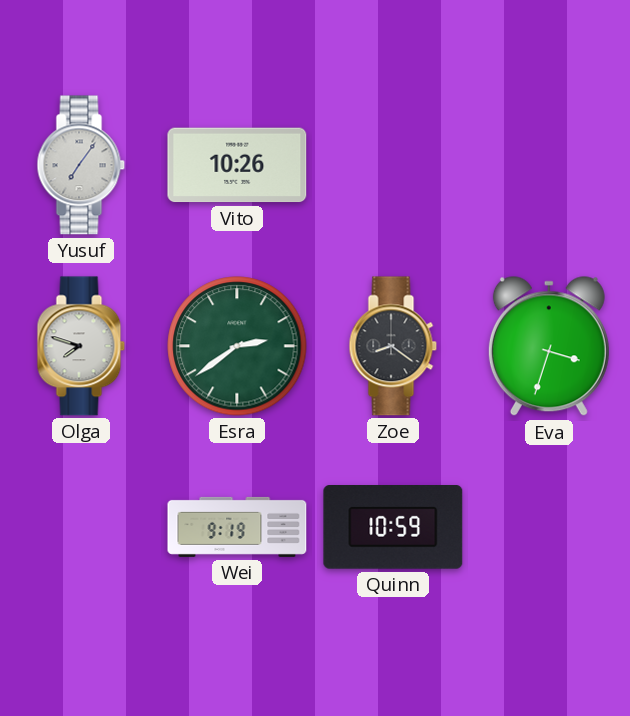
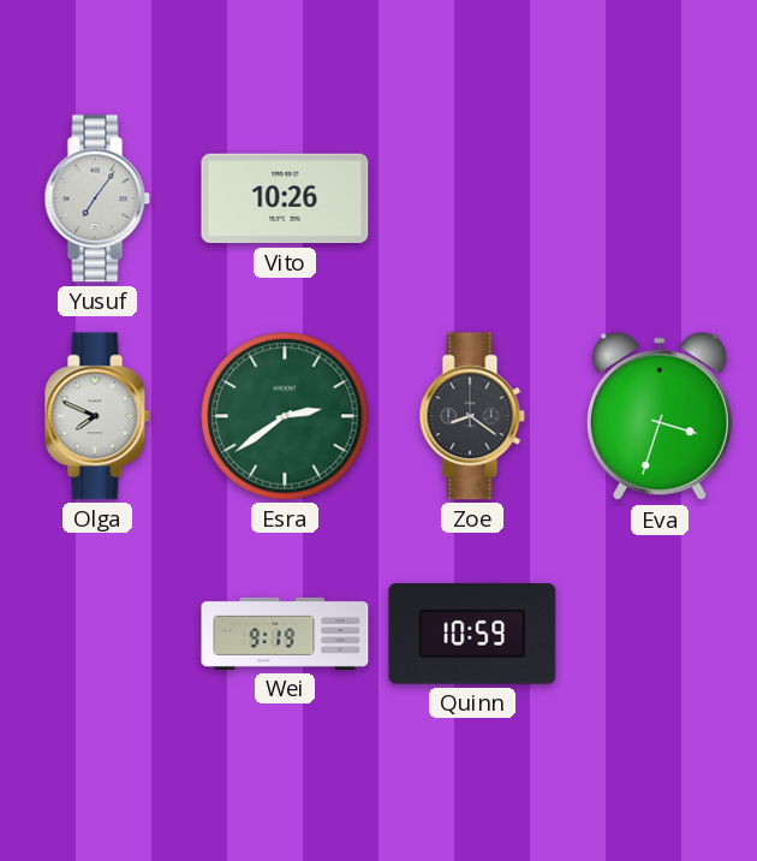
Olga: 7:48 -> 7:49 (97, 416)
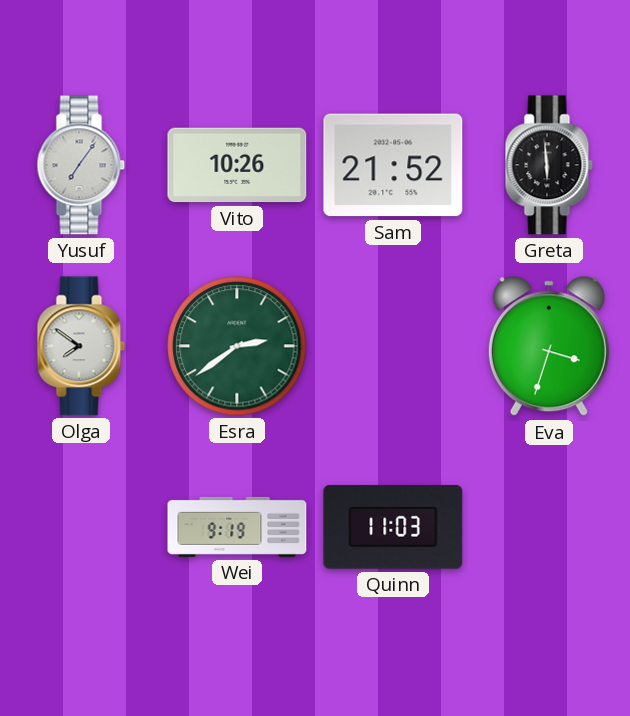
Sam: none -> 21:52 (393, 165)
Greta: none -> 5:59 (549, 165)
Olga: 7:49 -> 7:51 (81, 346)
Zoe: 8:21 -> none (472, 416)
Quinn: 10:59 -> 11:03 (393, 528)
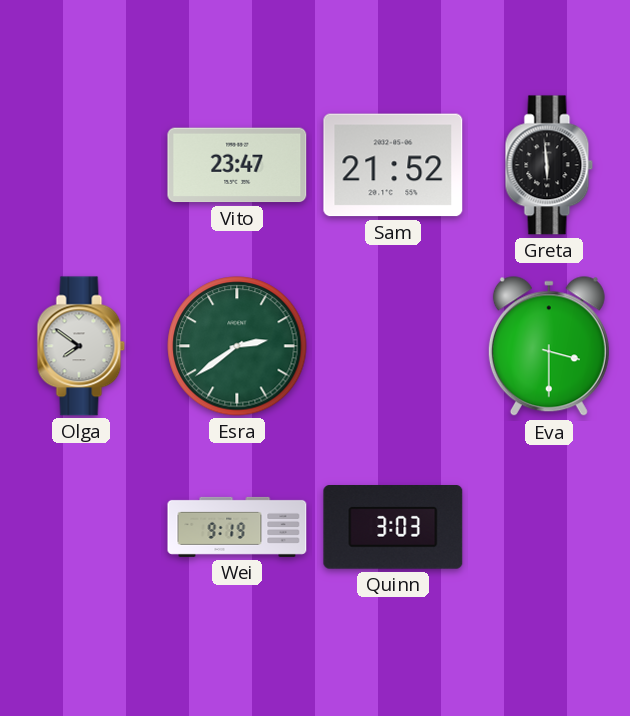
Yusuf: 7:06 -> none (81, 165)
Vito: 10:26 -> 23:47 (237, 165)
Eva: 3:33 -> 3:30 (549, 347)
Quinn: 11:03 -> 3:03 (393, 528)
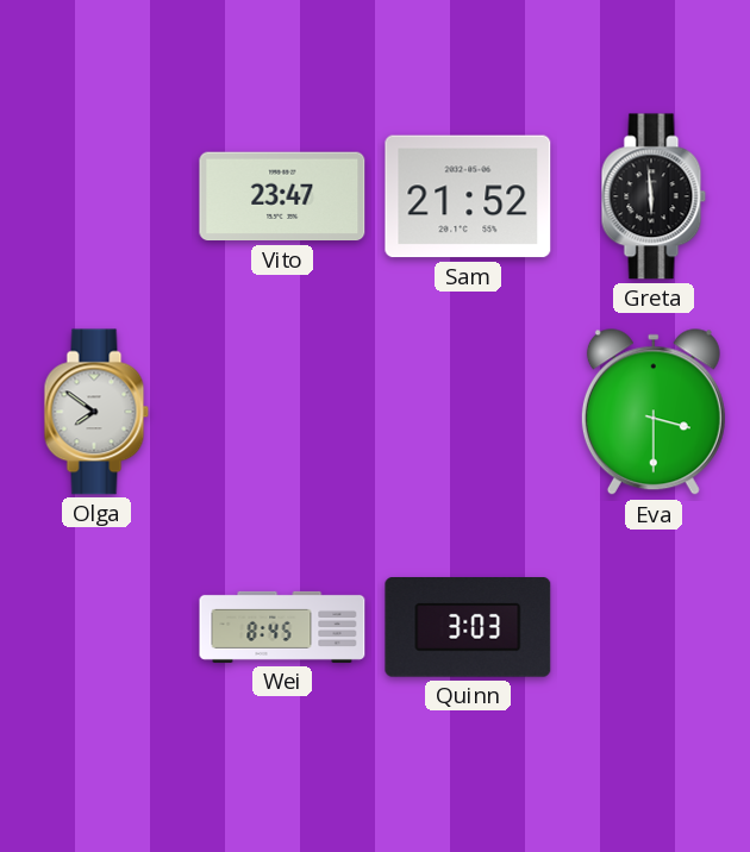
Esra: 2:39 -> none (237, 346)
Wei: 9:19 -> 8:45 (282, 627)
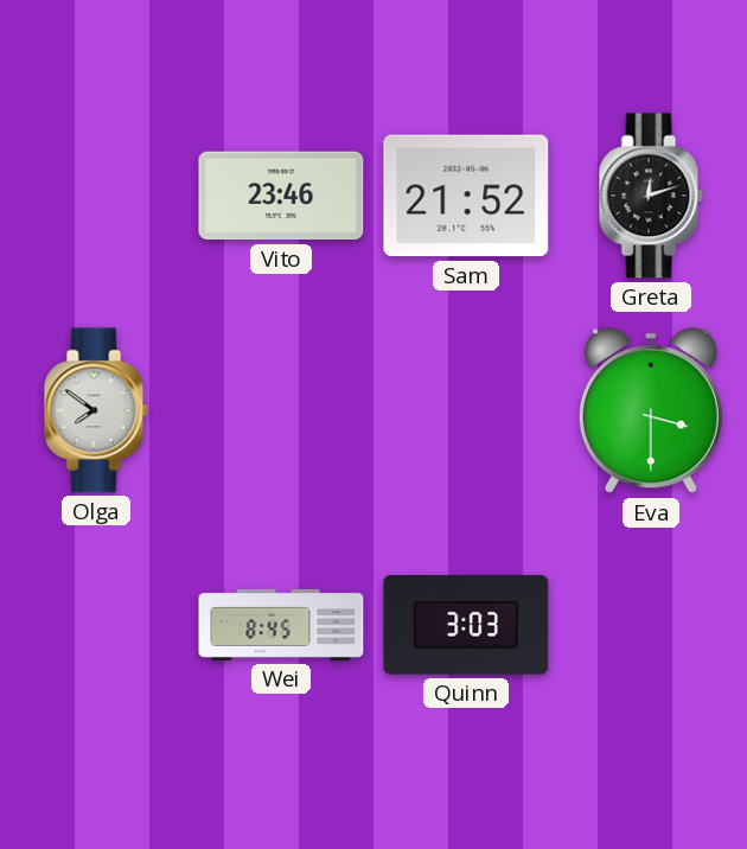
Vito: 23:47 -> 23:46 (281, 196)
Greta: 5:59 -> 12:12 (651, 196)
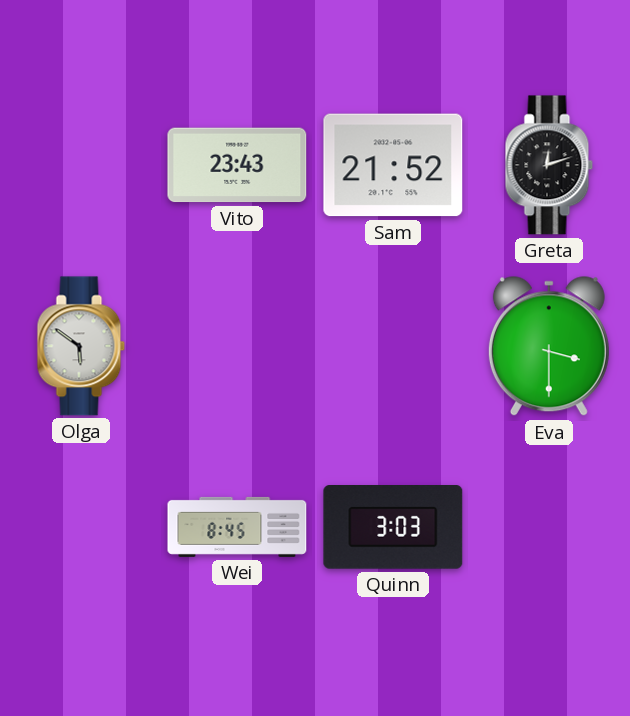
Vito: 23:46 -> 23:43 (237, 165)
Olga: 7:51 -> 5:51 (81, 346)
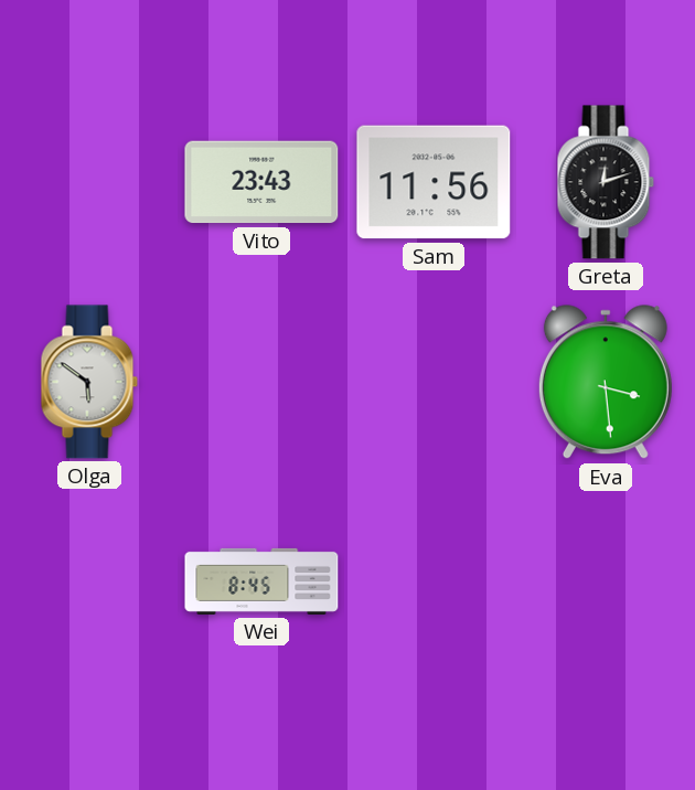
Sam: 21:52 -> 11:56 (434, 182)
Eva: 3:30 -> 3:29 (606, 383)
Quinn: 3:03 -> none (393, 528)
